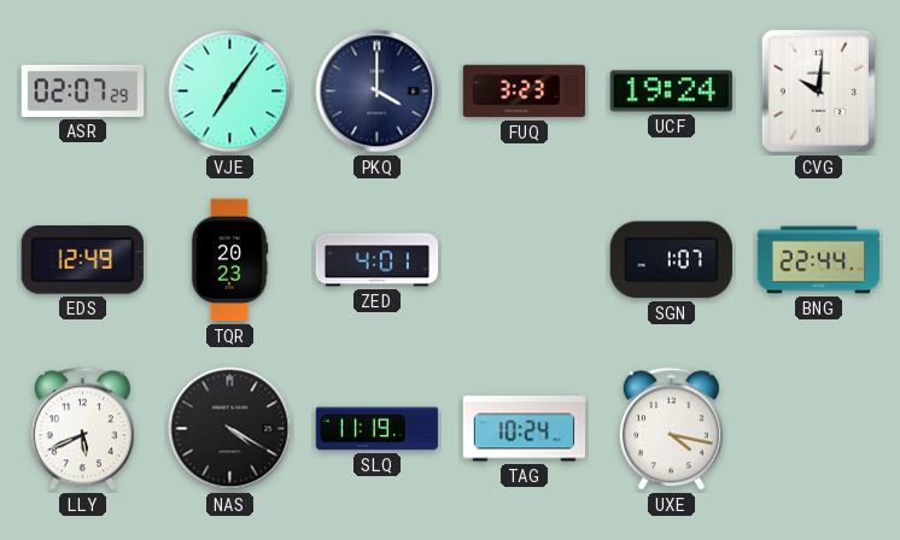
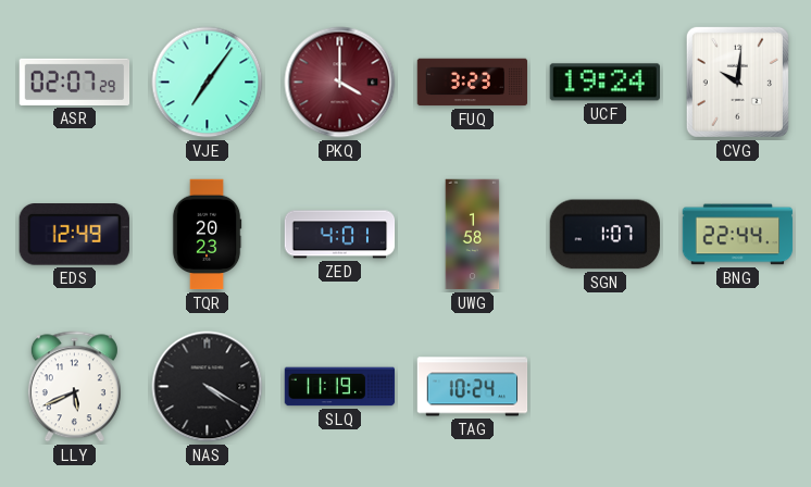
PKQ dial: navy -> burgundy (340, 83)
UWG: none -> 1:58 (473, 235)
UXE: 4:17 -> none (671, 429)
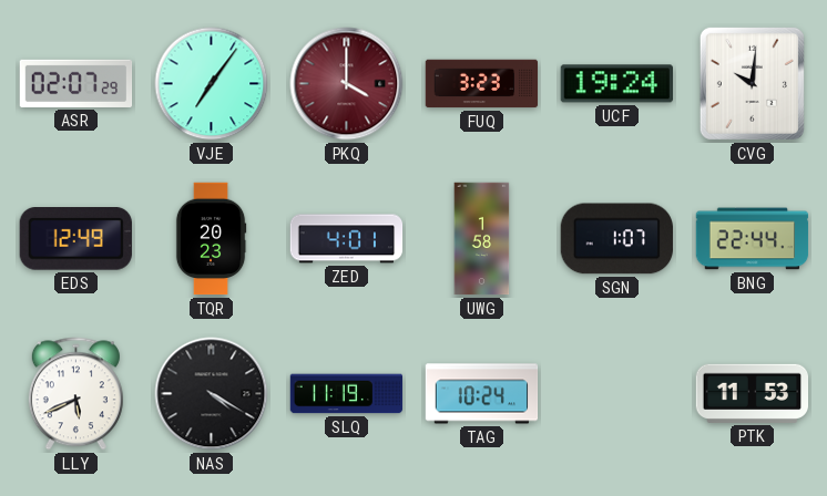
PTK: none -> 11:53 (753, 393)
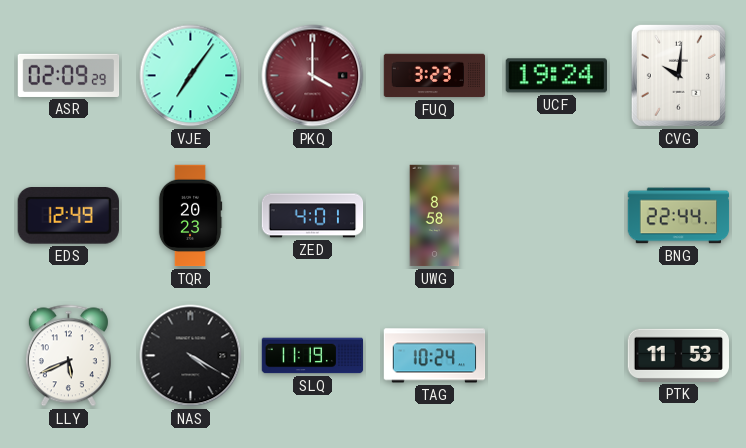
ASR: 02:07 -> 02:09 (69, 75)
UWG: 1:58 -> 8:58 (435, 216)
SGN: 1:07 -> none (616, 239)
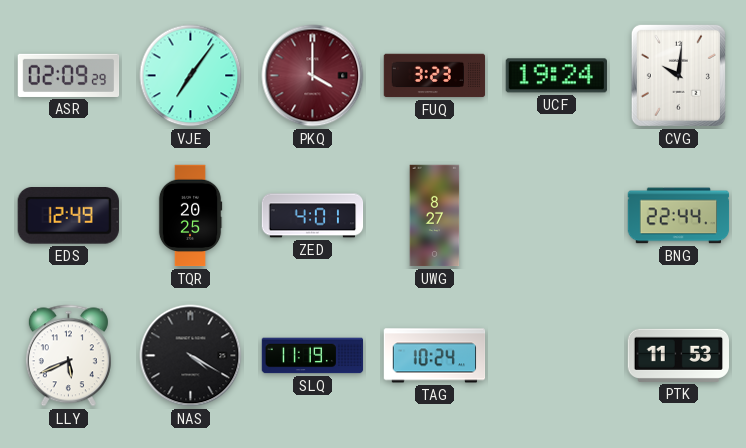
TQR: 20:23 -> 20:25 (190, 216)
UWG: 8:58 -> 8:27 (435, 216)
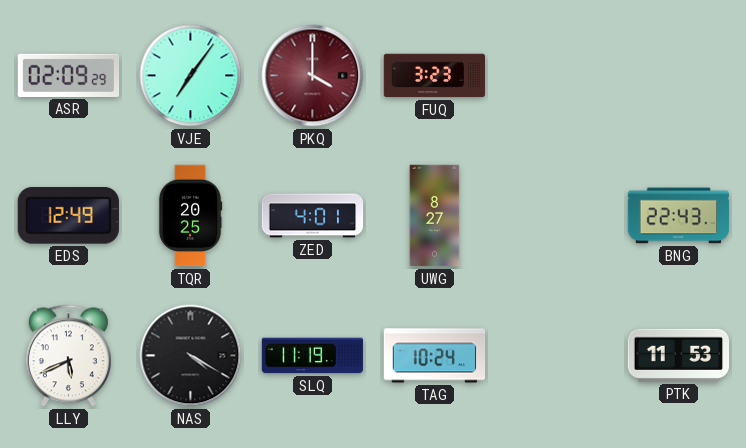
UCF: 19:24 -> none (556, 76)
CVG: 10:01 -> none (678, 75)
BNG: 22:44 -> 22:43 (679, 216)
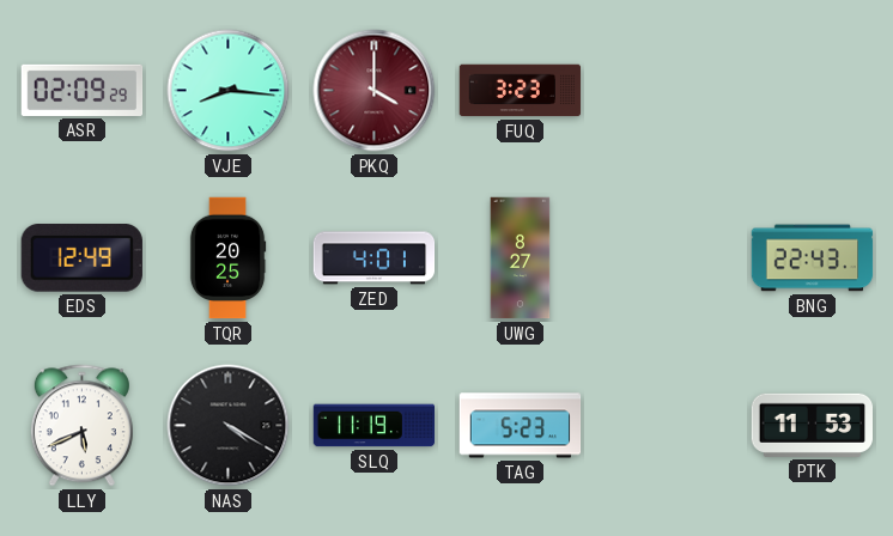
VJE: 7:06 -> 8:16 (229, 91)
TAG: 10:24 -> 5:23 (521, 426)
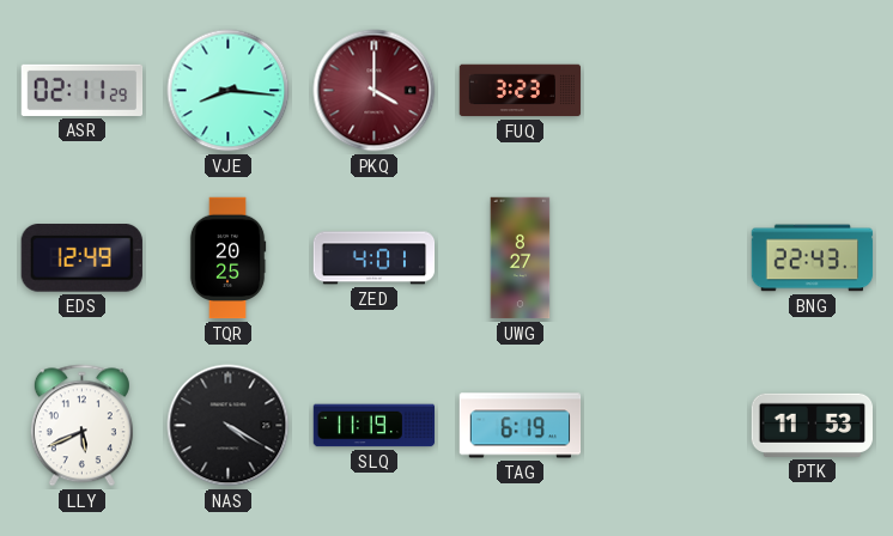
ASR: 02:09 -> 02:11 (83, 90)
TAG: 5:23 -> 6:19 (521, 426)
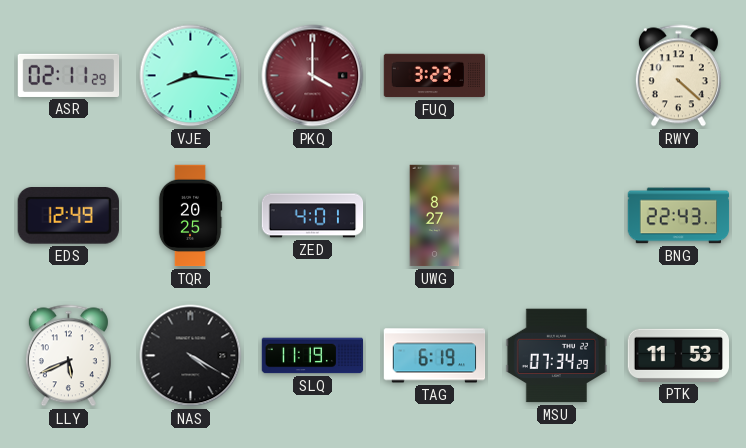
RWY: none -> 4:22 (678, 76)
MSU: none -> 07:34 (557, 356)
